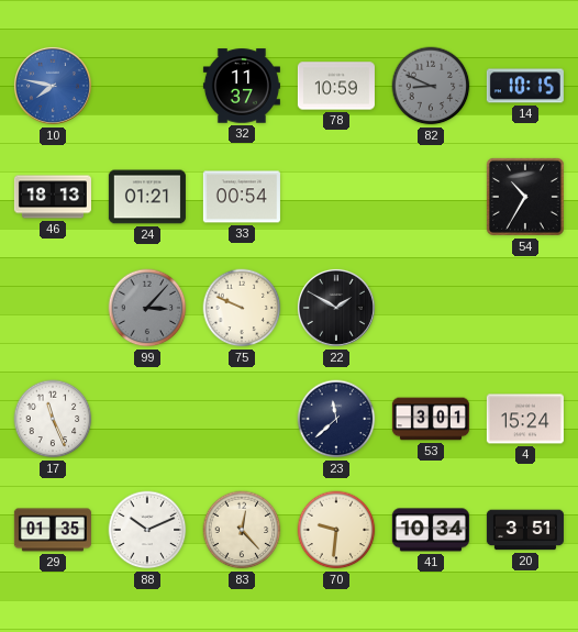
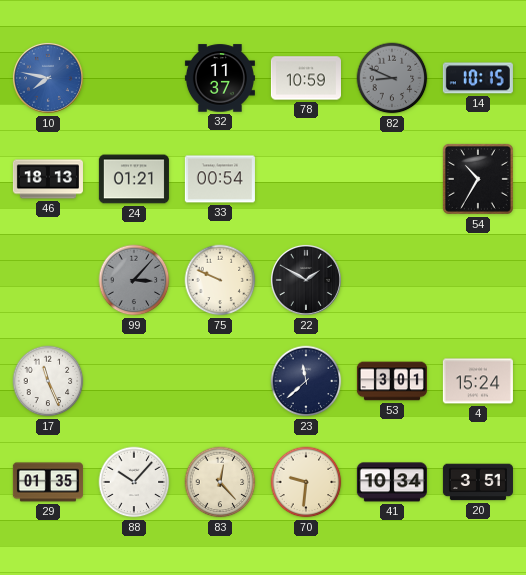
88: 10:11 -> 10:07 (134, 482)
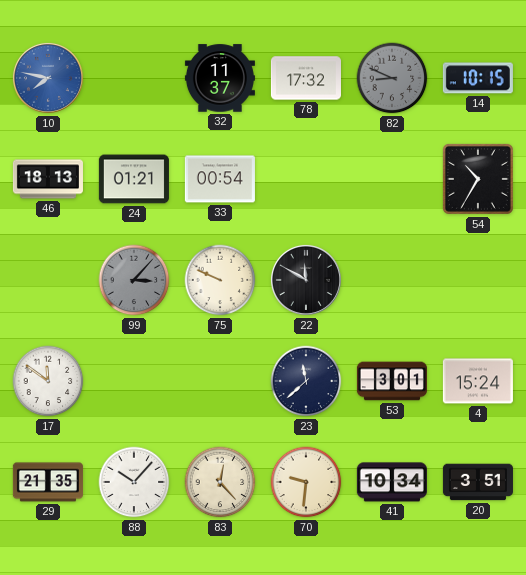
78: 10:59 -> 17:32 (306, 78)
22: 1:50 -> 11:50 (306, 280)
17: 11:26 -> 11:51 (48, 381)
29: 01:35 -> 21:35 (48, 482)
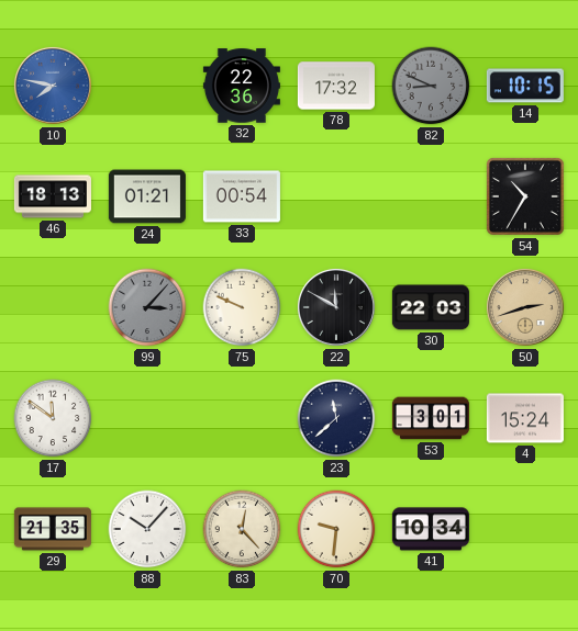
32: 11:37 -> 22:36 (242, 86)
30: none -> 22:03 (431, 307)
50: none -> 2:42 (525, 307)
20: 3:51 -> none (478, 482)
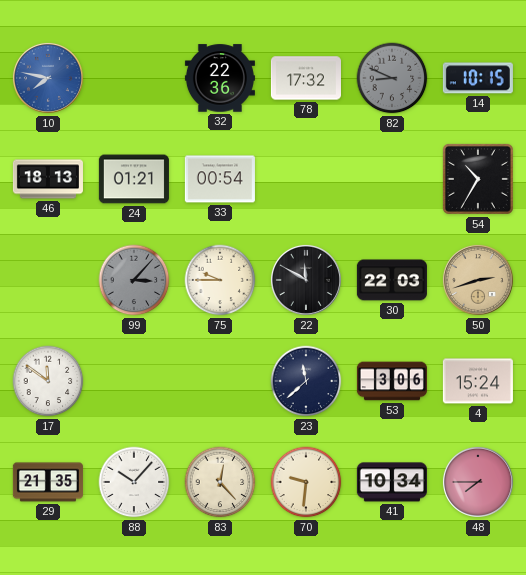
75: 9:49 -> 9:45 (220, 280)
53: 3:01 -> 3:06 (392, 381)
48: none -> 7:45 (478, 482)
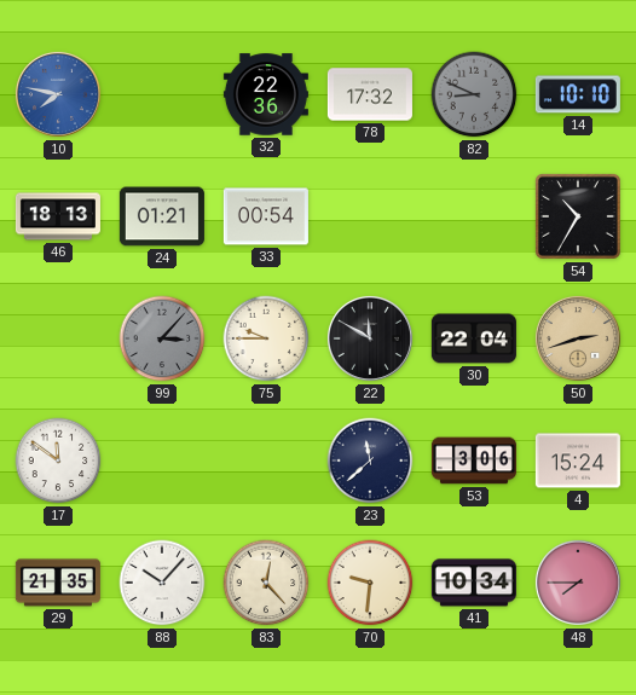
14: 10:15 -> 10:10 (578, 94)
30: 22:03 -> 22:04 (474, 338)
